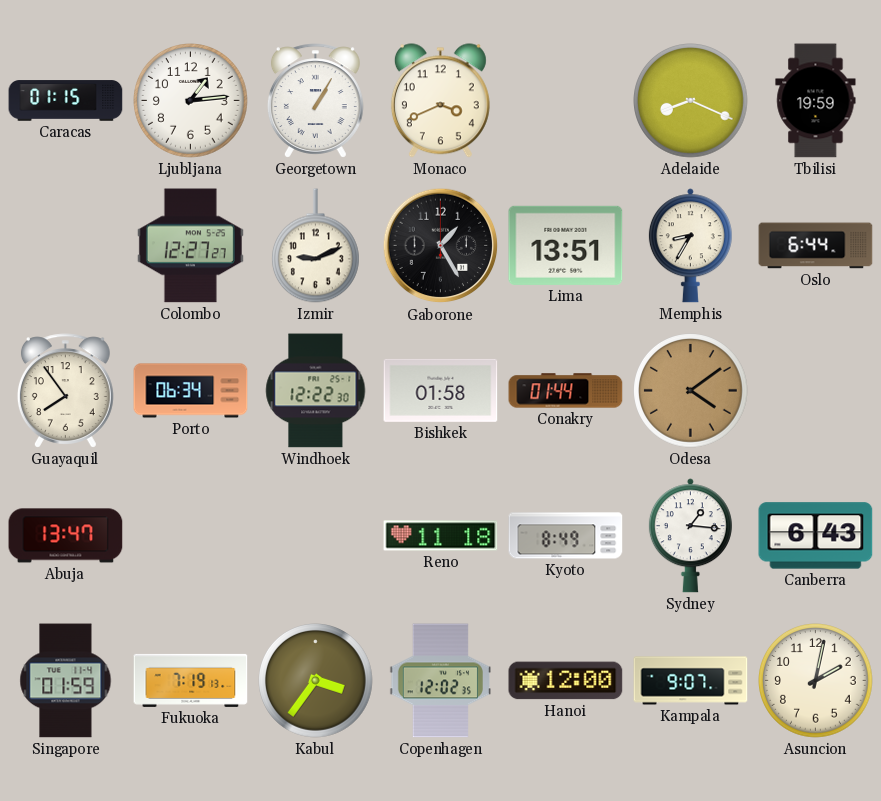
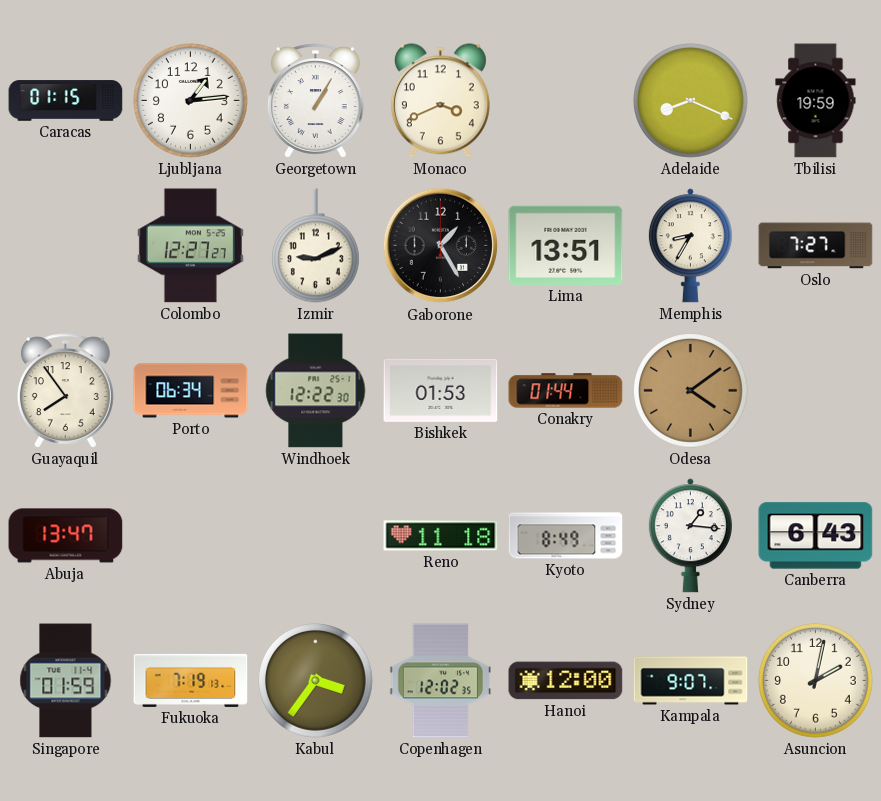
Oslo: 6:44 -> 7:27 (816, 246)
Bishkek: 01:58 -> 01:53 (441, 390)
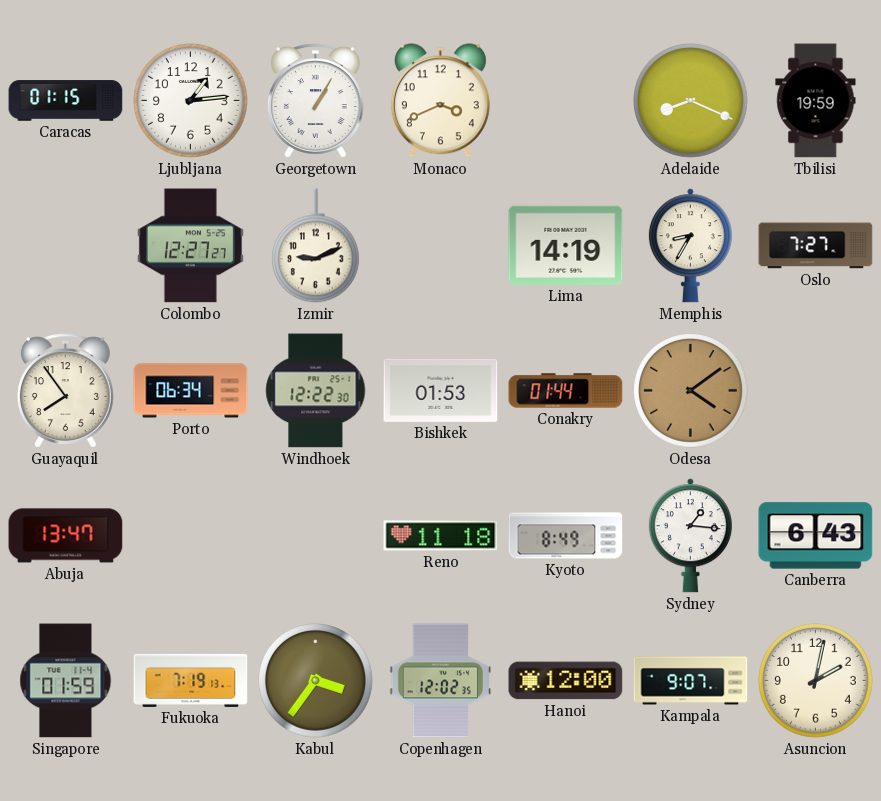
Gaborone: 1:25 -> none (441, 246)
Lima: 13:51 -> 14:19 (566, 245)
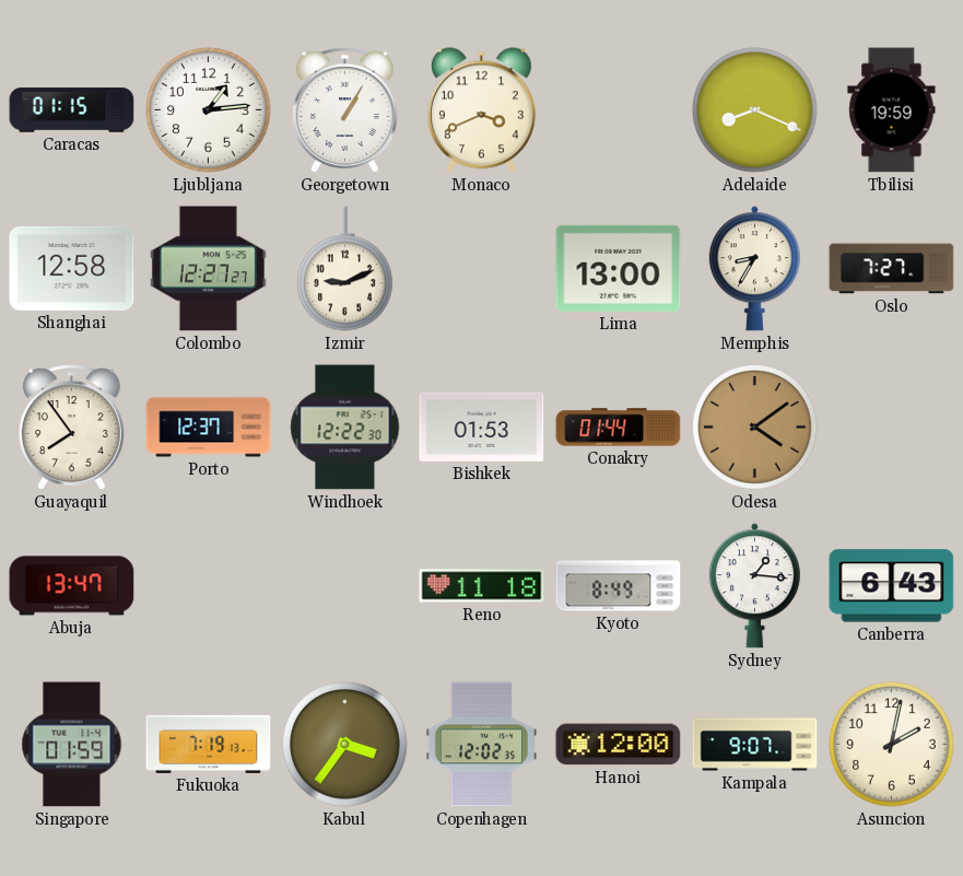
Shanghai: none -> 12:58 (72, 268)
Lima: 14:19 -> 13:00 (619, 268)
Porto: 06:34 -> 12:37 (209, 428)
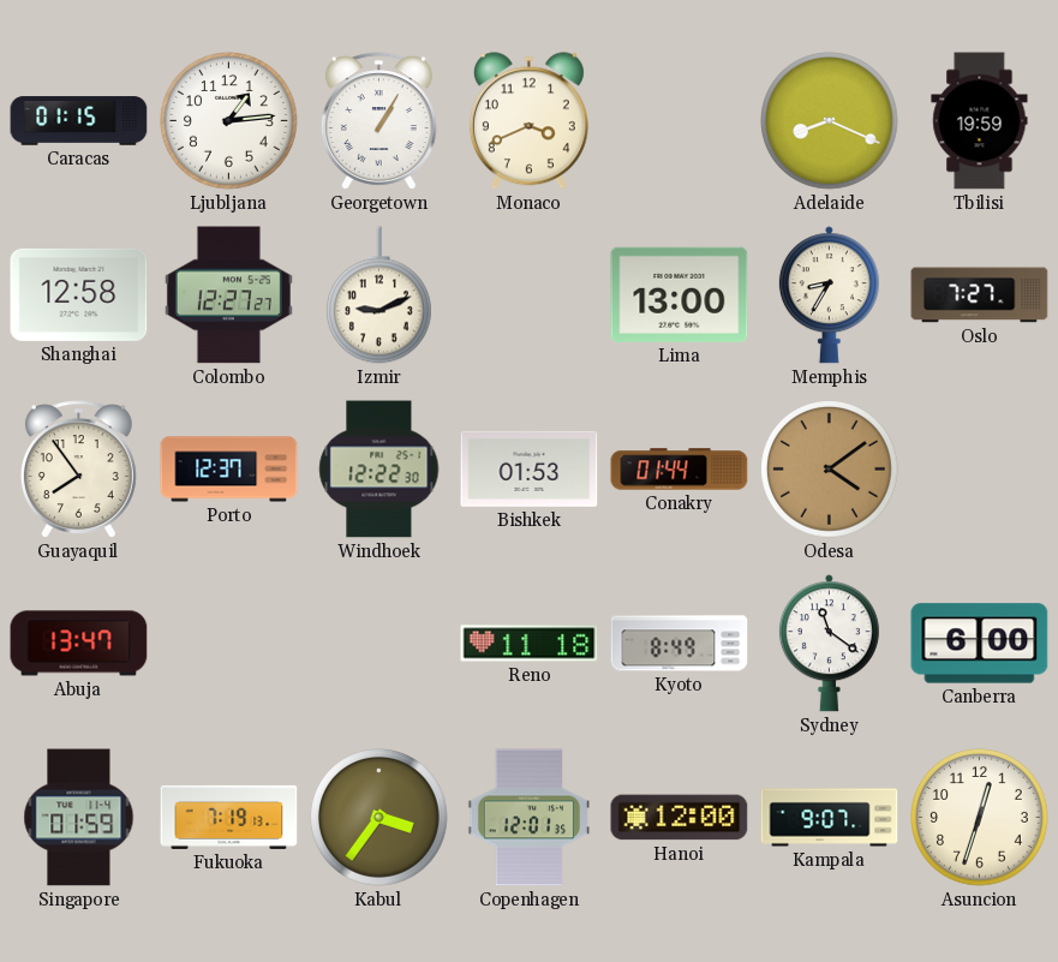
Sydney: 1:16 -> 11:21 (829, 644)
Canberra: 6:43 -> 6:00 (980, 644)
Copenhagen: 12:02 -> 12:01 (528, 818)
Asuncion: 2:02 -> 12:33 (980, 818)
